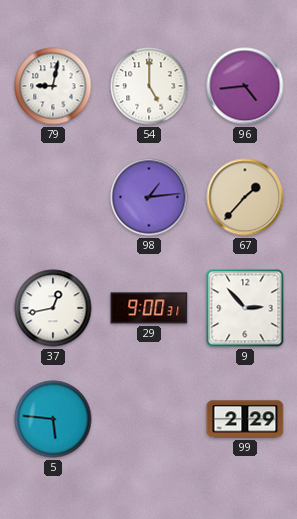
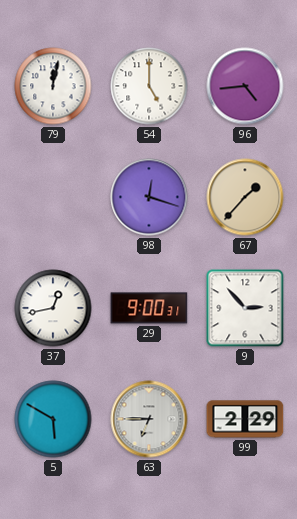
79: 9:02 -> 12:02 (53, 86)
98: 1:14 -> 12:18 (149, 197)
5: 5:46 -> 5:50 (53, 419)
63: none -> 6:45 (149, 419)
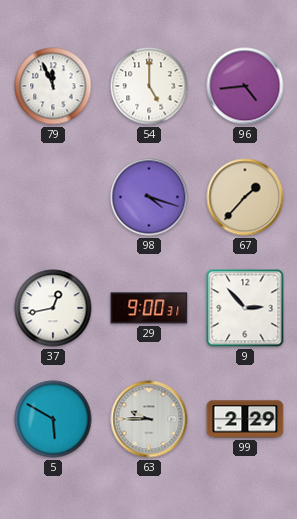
79: 12:02 -> 11:56 (53, 86)
98: 12:18 -> 4:18 (149, 197)
63: 6:45 -> 9:45 (149, 419)
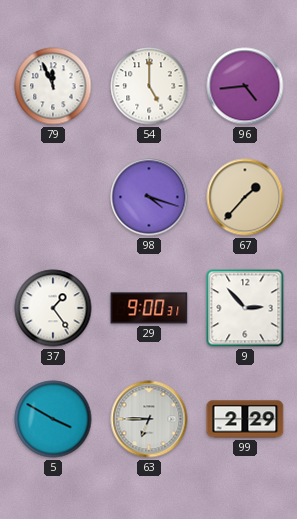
37: 12:43 -> 1:24 (53, 308)
5: 5:50 -> 3:50 (53, 419)
63: 9:45 -> 6:45 (149, 419)
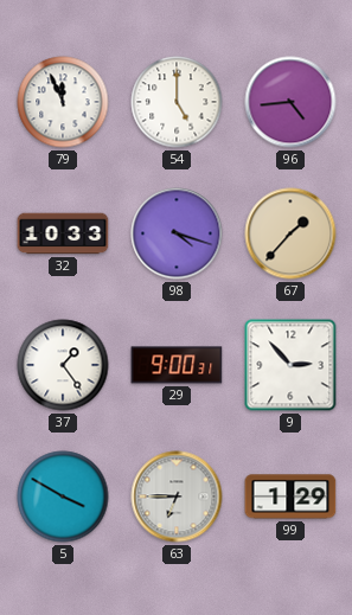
32: none -> 10:33 (63, 233)
99: 2:29 -> 1:29 (290, 497)
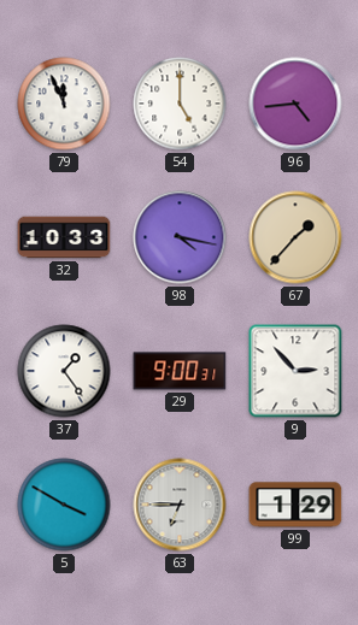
98: 4:18 -> 4:17 (180, 237)
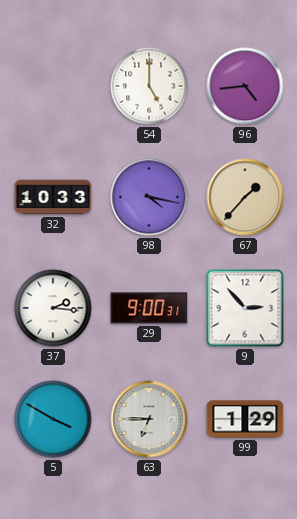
79: 11:56 -> none (64, 104)
37: 1:24 -> 2:16 (53, 308)
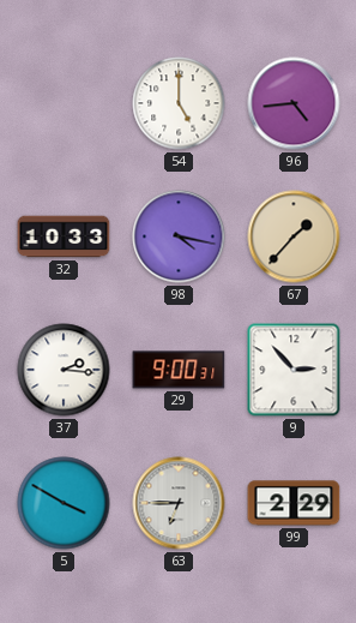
99: 1:29 -> 2:29 (294, 503)
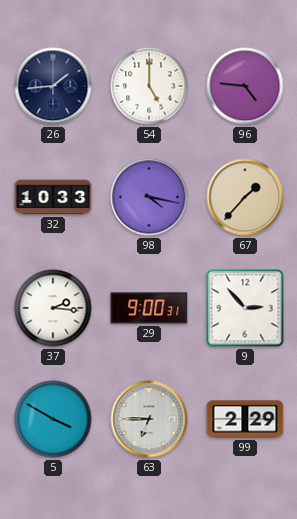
26: none -> 1:44 (53, 86)
96: 4:44 -> 4:46 (245, 86)
